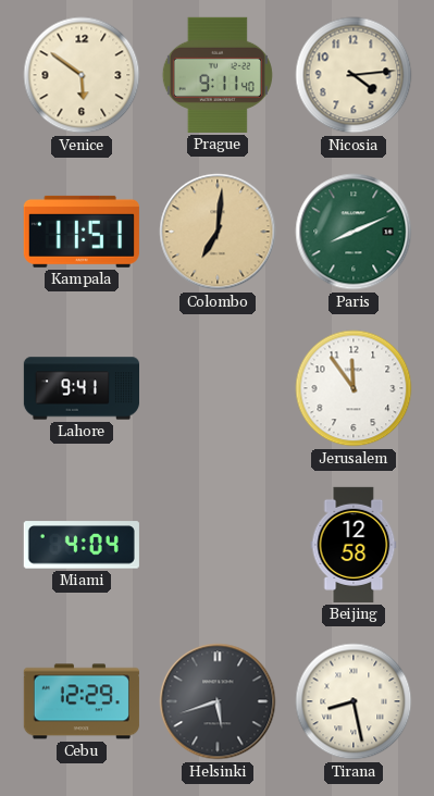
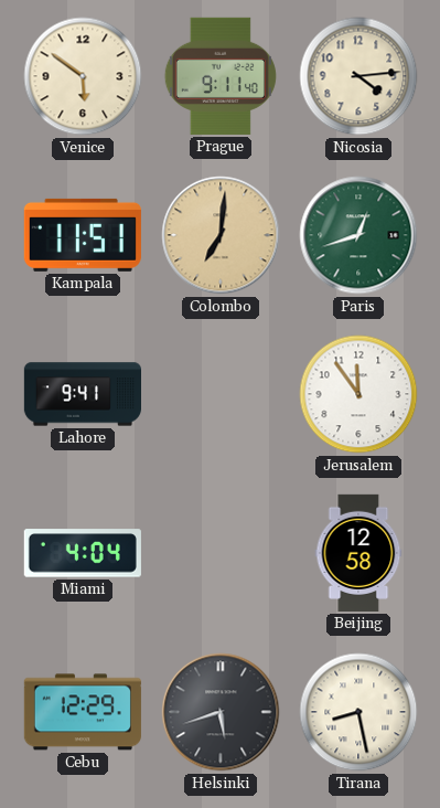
Paris: 8:11 -> 12:42 (358, 235)
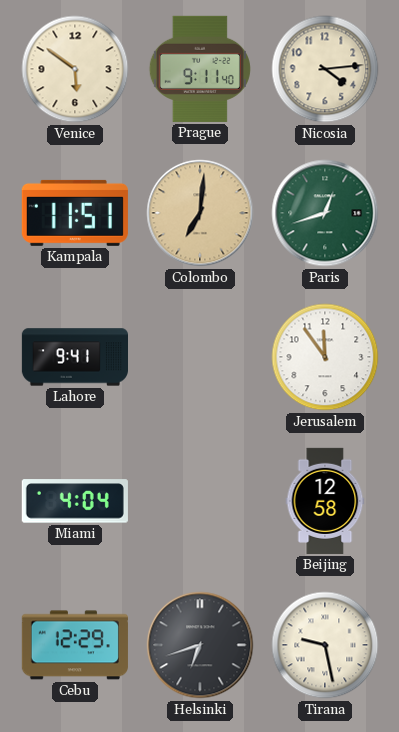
Helsinki: 5:42 -> 6:42 (200, 645)
Tirana: 8:28 -> 9:28 (325, 645)
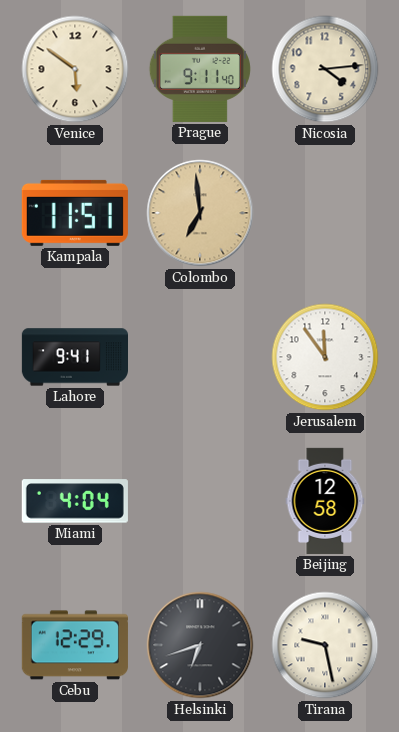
Colombo: 7:01 -> 6:59 (200, 213)
Paris: 12:42 -> none (325, 213)
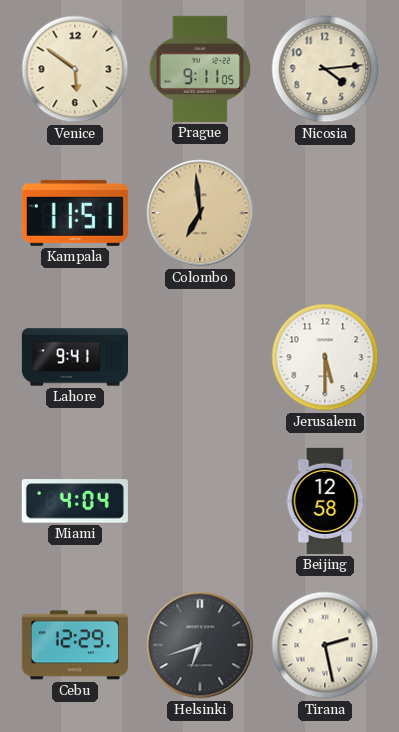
Prague: 9:11:40 -> 9:11:05 (200, 69)
Jerusalem: 11:54 -> 5:30 (325, 357)
Tirana: 9:28 -> 2:28 (325, 645)
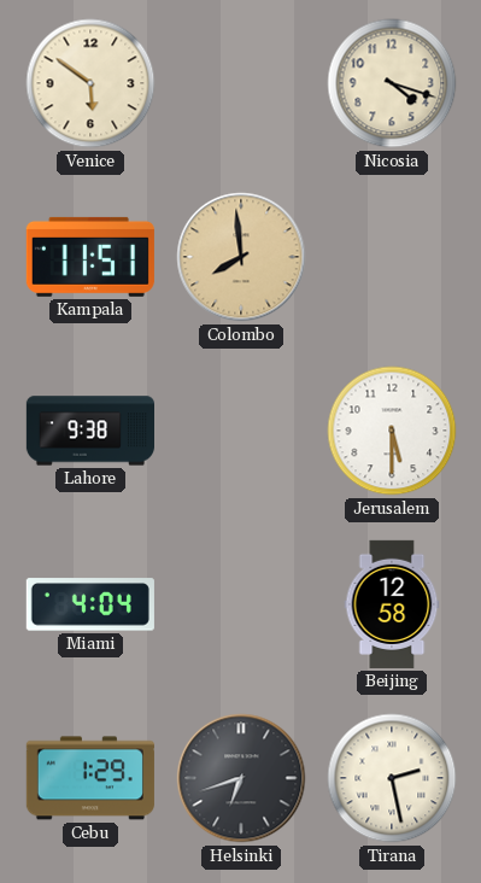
Prague: 9:11 -> none (200, 69)
Nicosia: 4:14 -> 4:18 (392, 83)
Colombo: 6:59 -> 7:59 (241, 257)
Lahore: 9:41 -> 9:38 (89, 431)
Cebu: 12:29 -> 1:29 (90, 778)
